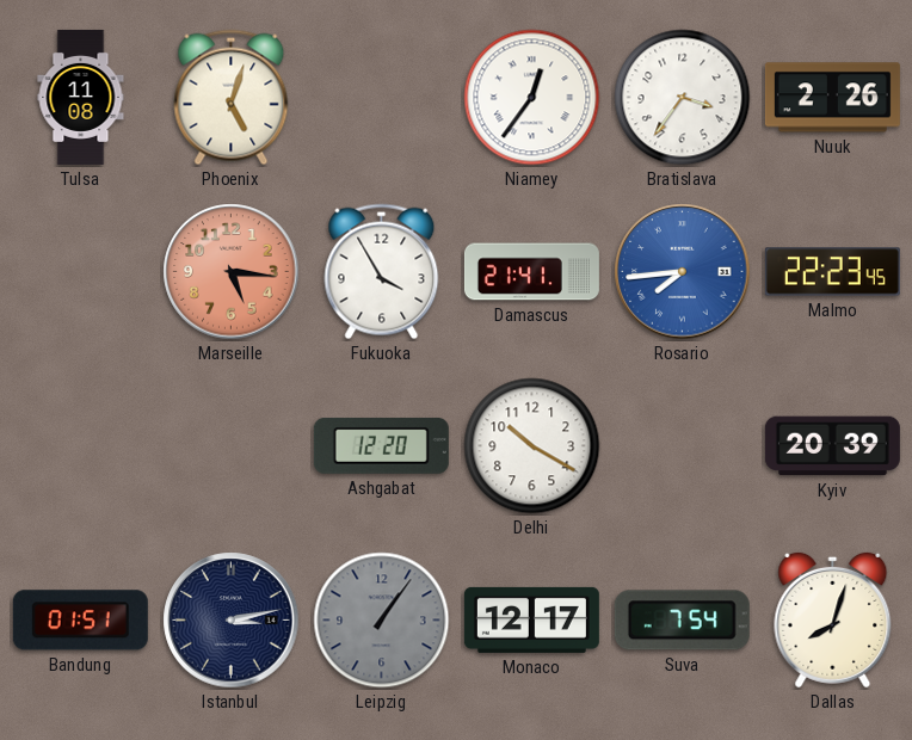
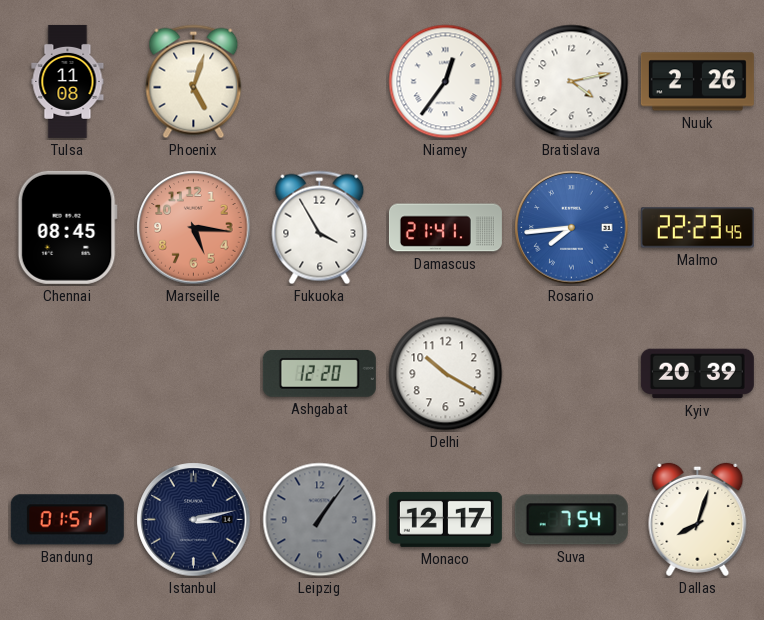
Bratislava: 3:36 -> 4:13 (572, 82)
Chennai: none -> 08:45 (67, 227)
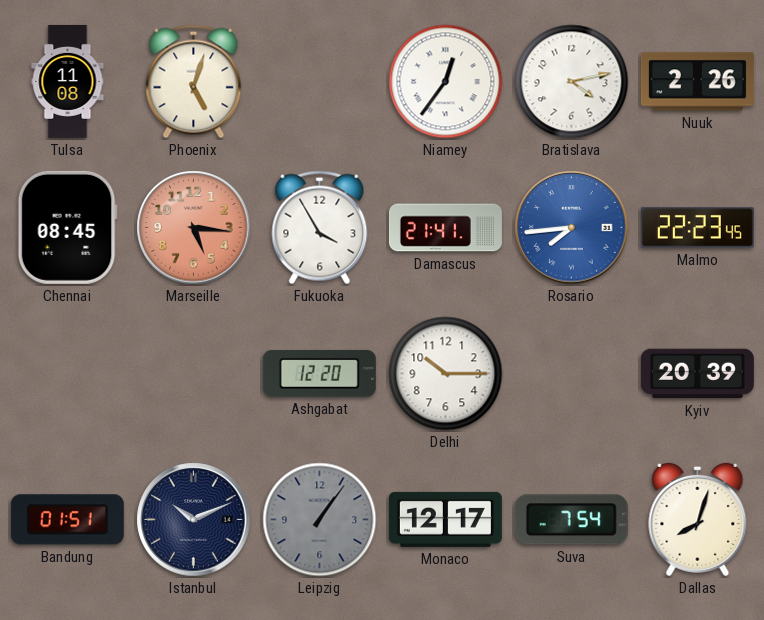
Delhi: 10:20 -> 10:15 (446, 374)
Istanbul: 3:13 -> 10:11 (194, 520)
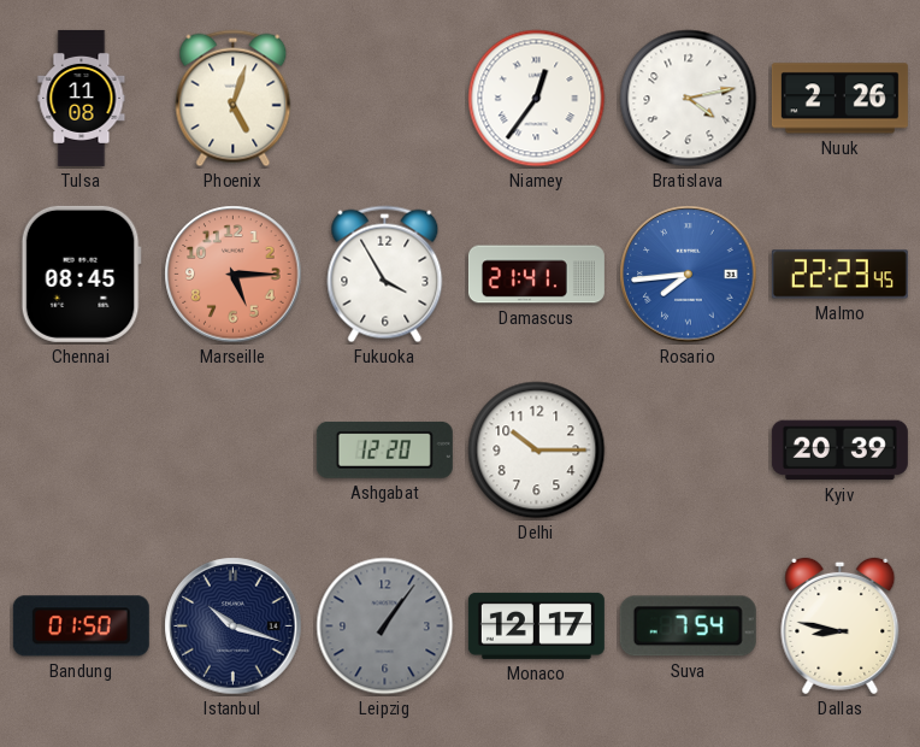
Marseille: 5:16 -> 5:15 (234, 275)
Bandung: 01:51 -> 01:50 (81, 627)
Istanbul: 10:11 -> 10:18 (234, 627)
Dallas: 8:03 -> 8:47 (841, 625)
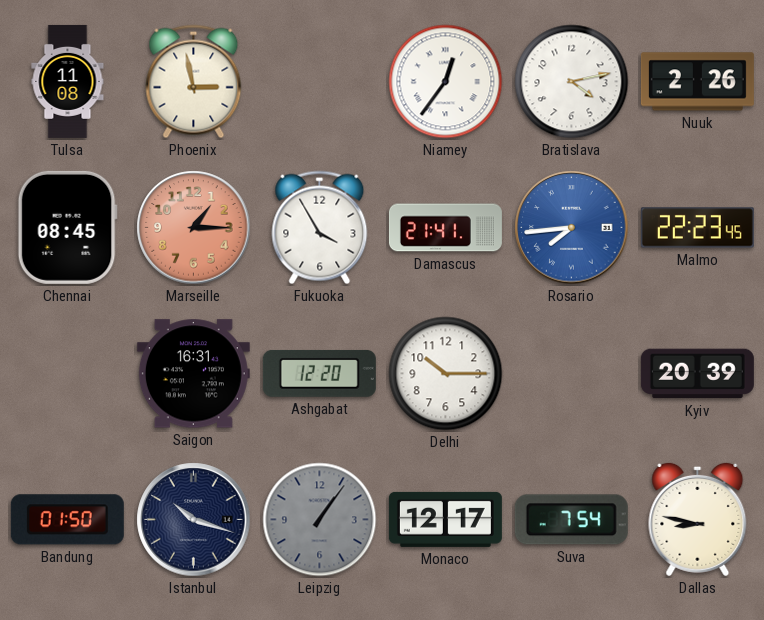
Phoenix: 5:03 -> 2:58 (194, 82)
Marseille: 5:15 -> 1:15 (194, 228)
Saigon: none -> 16:31 (193, 374)
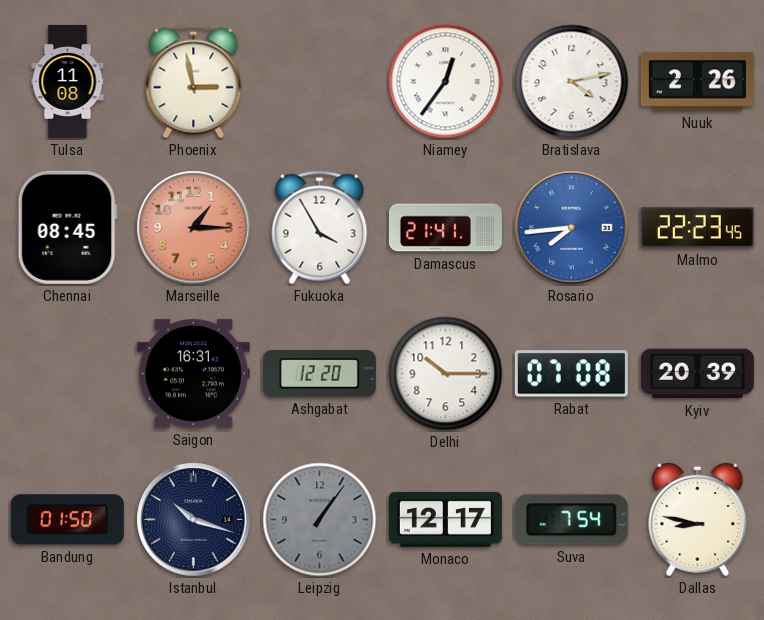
Rabat: none -> 07:08 (571, 374)
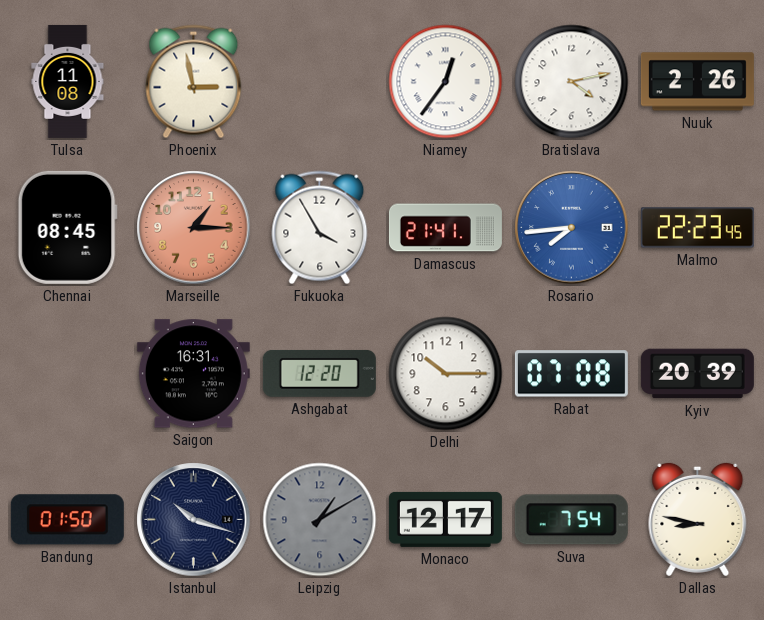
Leipzig: 1:06 -> 1:10 (320, 520)
